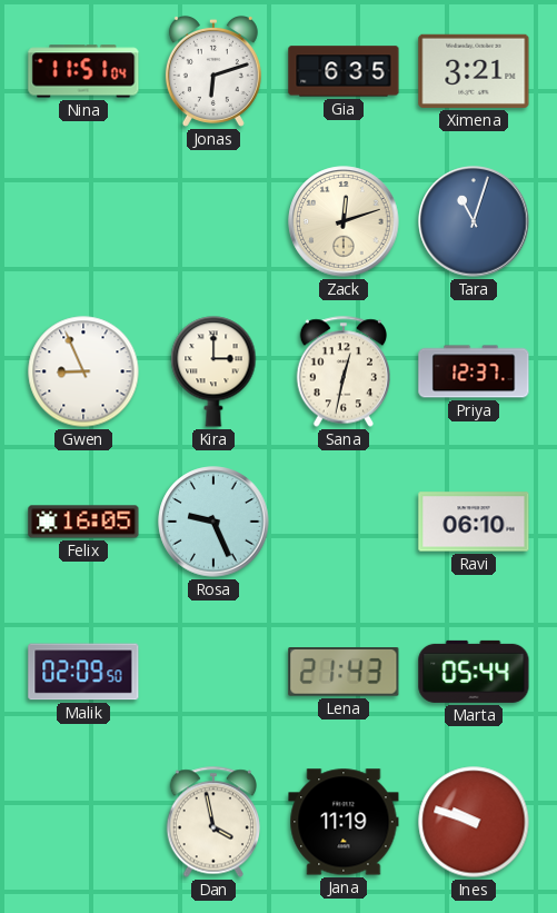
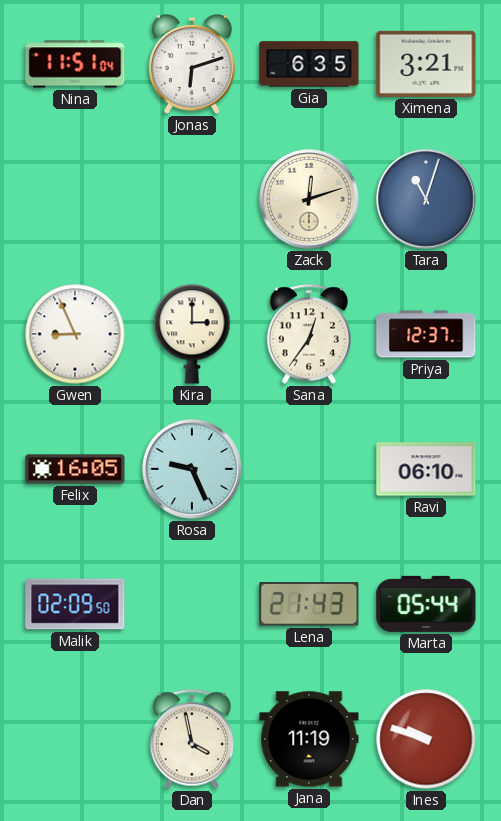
Sana: 12:32 -> 12:36 (308, 334)
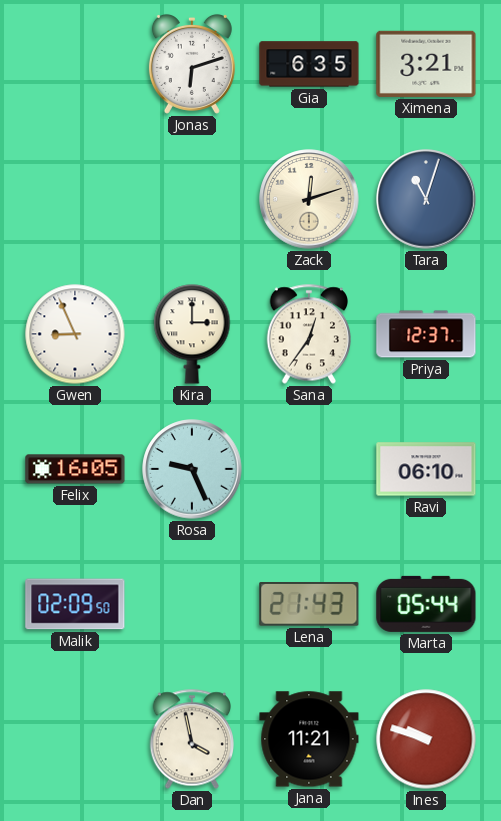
Nina: 11:51 -> none (75, 64)
Jana: 11:19 -> 11:21 (309, 739)
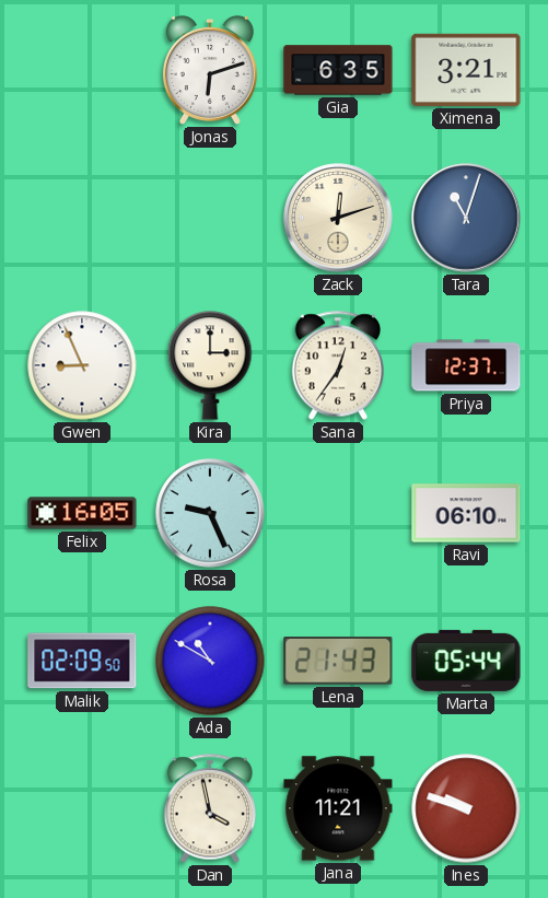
Ada: none -> 10:50 (210, 661)
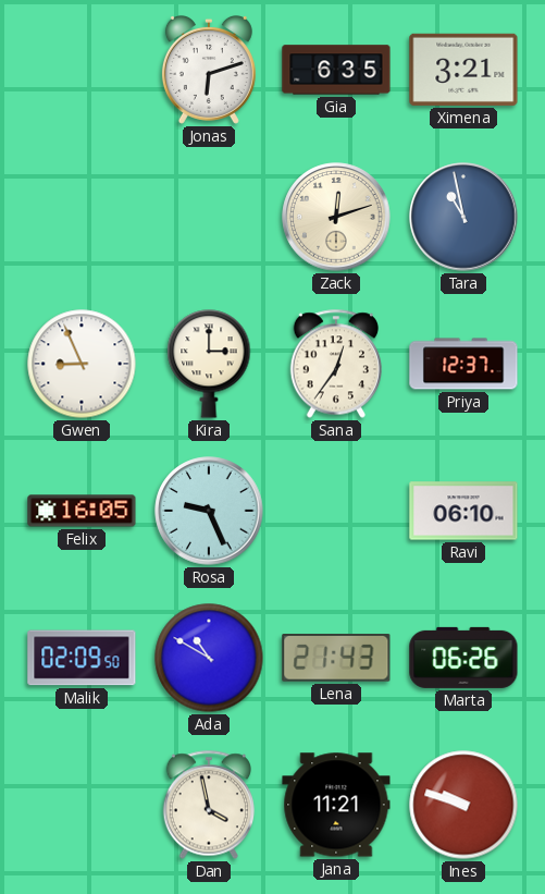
Tara: 11:03 -> 10:58 (463, 217)
Marta: 05:44 -> 06:26 (463, 658)
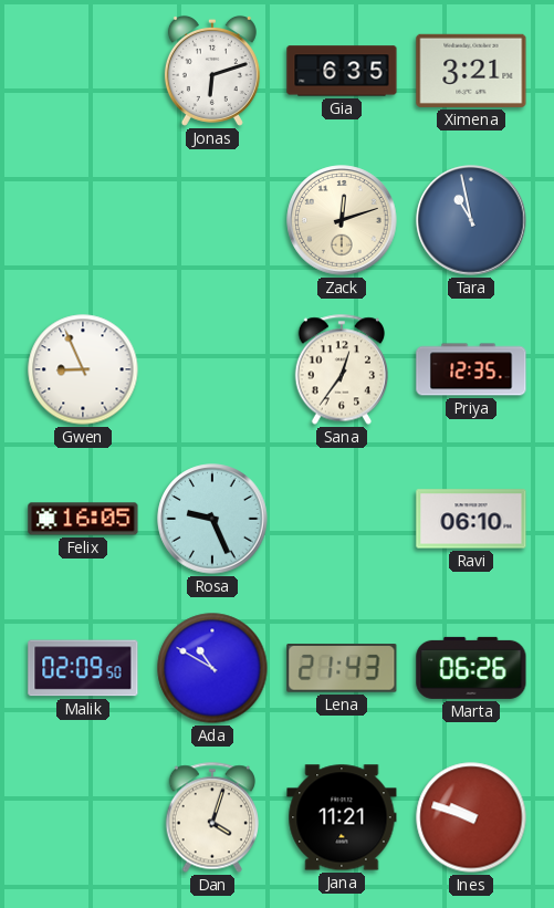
Kira: 3:00 -> none (209, 364)
Priya: 12:37 -> 12:35 (471, 369)
Dan: 3:58 -> 4:03 (211, 817)
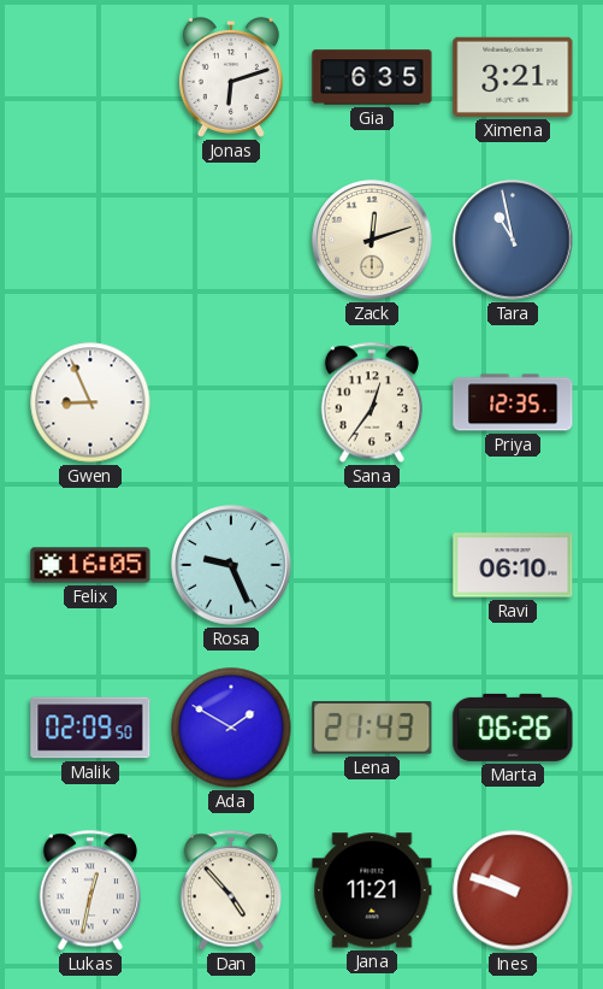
Ada: 10:50 -> 1:50 (231, 728)
Lukas: none -> 12:32 (89, 890)
Dan: 4:03 -> 4:53 (230, 890)
